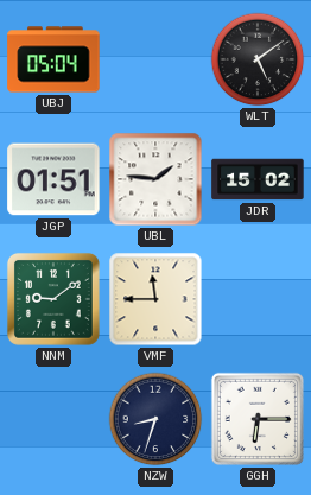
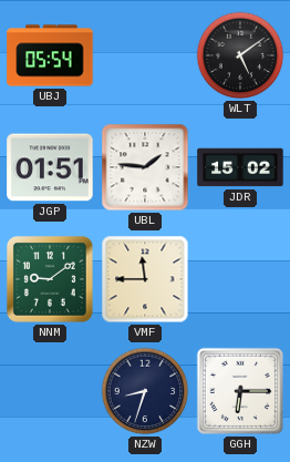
UBJ: 05:04 -> 05:54 (50, 55)
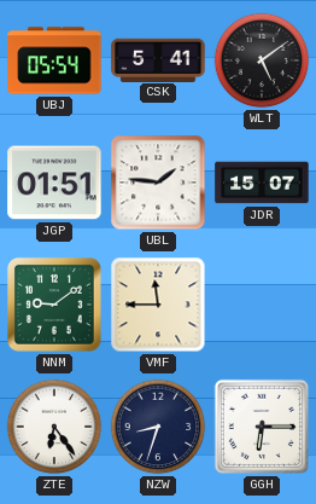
CSK: none -> 5:41 (158, 59)
JDR: 15:02 -> 15:07 (262, 183)
ZTE: none -> 6:24 (54, 427)
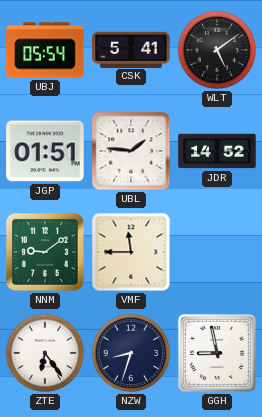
JDR: 15:07 -> 14:52 (217, 151)
GGH: 6:15 -> 8:58 (217, 353)
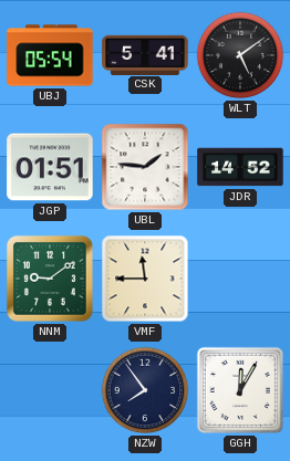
ZTE: 6:24 -> none (45, 353)
NZW: 8:33 -> 7:54 (145, 390)
GGH: 8:58 -> 12:05 (240, 390)
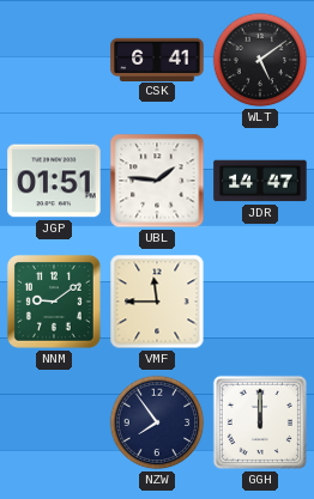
UBJ: 05:54 -> none (50, 55)
CSK: 5:41 -> 6:41 (157, 59)
JDR: 14:52 -> 14:47 (260, 181)
GGH: 12:05 -> 12:00 (260, 422)
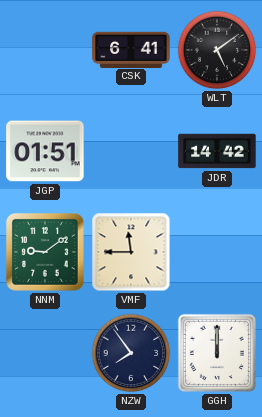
UBL: 1:46 -> none (157, 181)
JDR: 14:47 -> 14:42 (217, 151)
